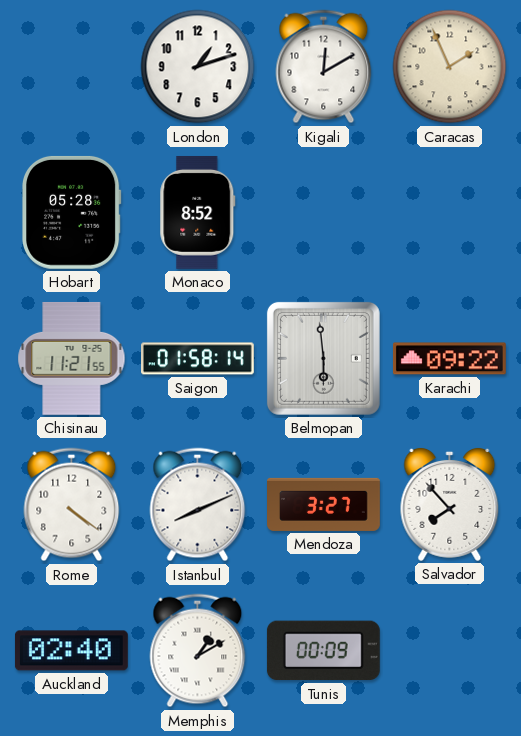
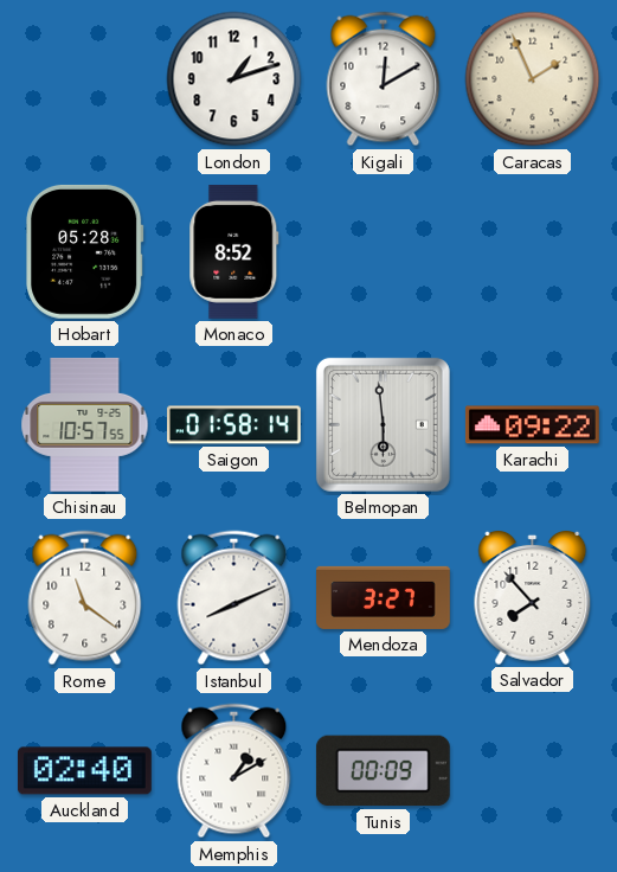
Chisinau: 11:21 -> 10:57 (85, 424)
Rome: 4:21 -> 11:21 (85, 598)
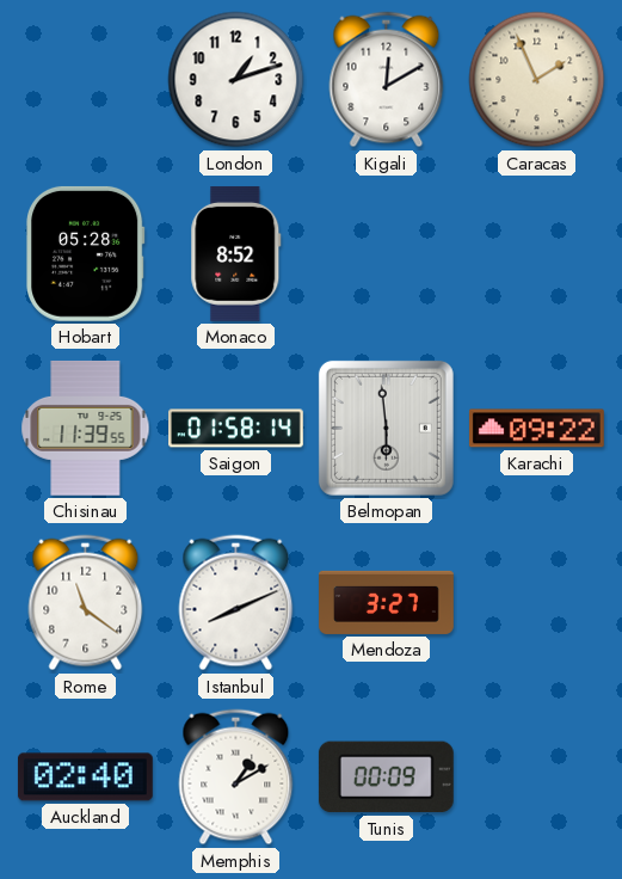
Chisinau: 10:57 -> 11:39 (86, 428)
Salvador: 7:53 -> none (533, 597)
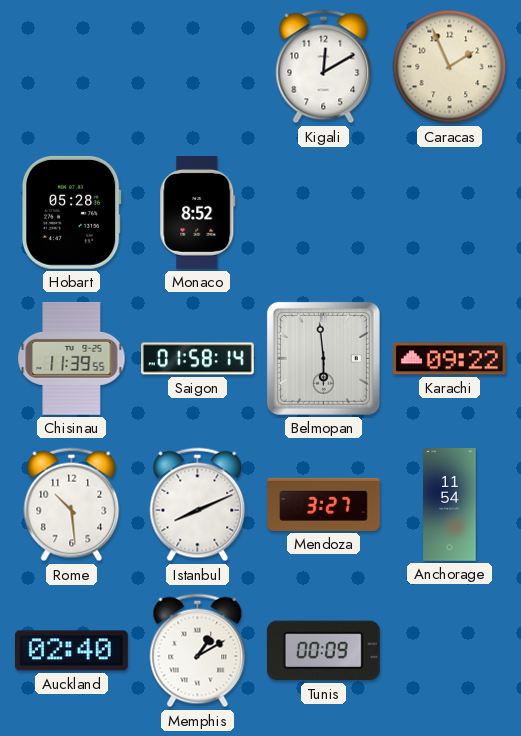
London: 1:12 -> none (236, 80)
Rome: 11:21 -> 10:29 (72, 505)
Anchorage: none -> 11:54 (450, 505)
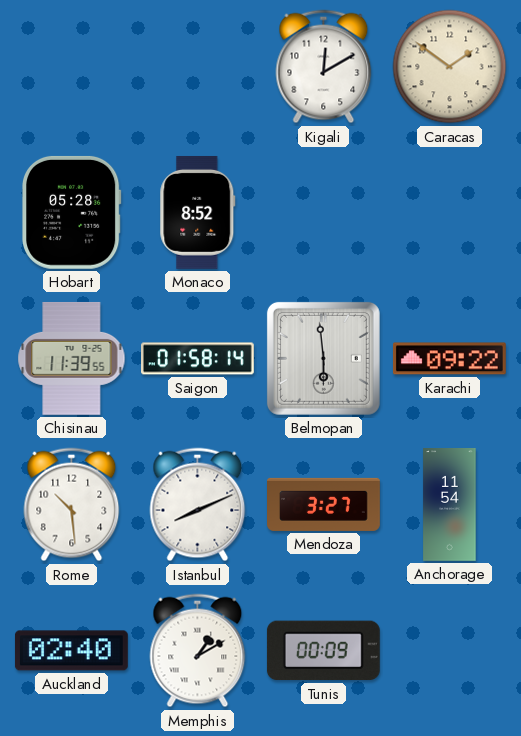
Caracas: 1:56 -> 1:51 (450, 67)
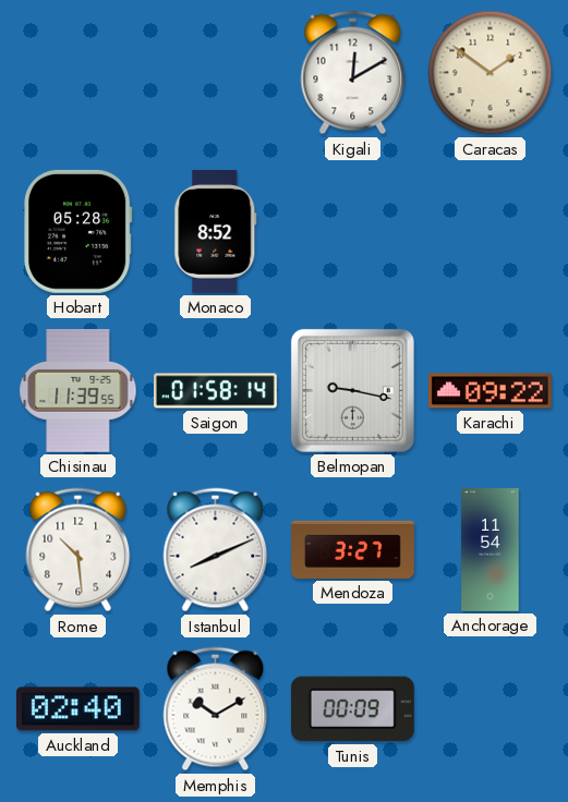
Belmopan: 5:59 -> 9:17 (352, 390)
Memphis: 1:10 -> 10:10 (216, 709)
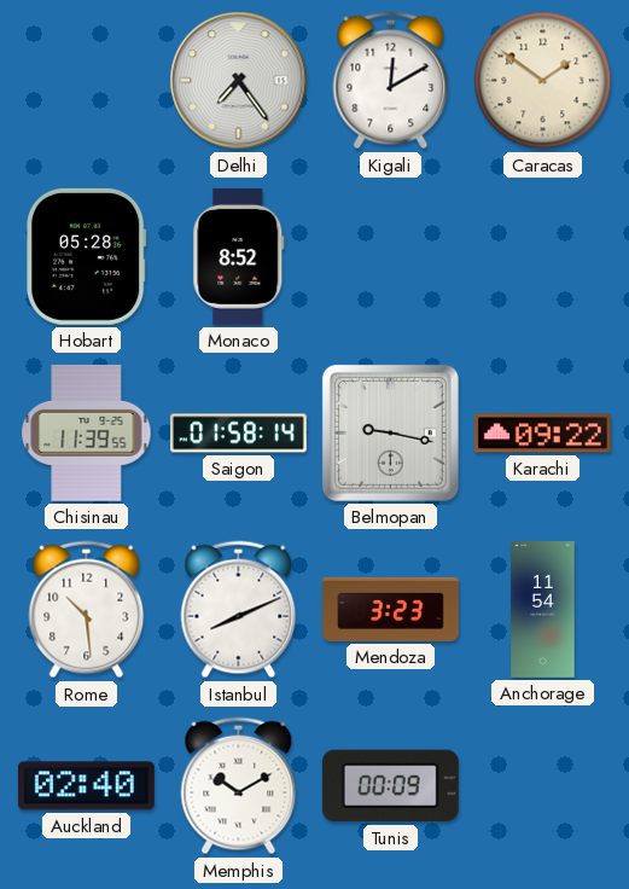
Delhi: none -> 7:24 (239, 81)
Mendoza: 3:27 -> 3:23 (391, 609)
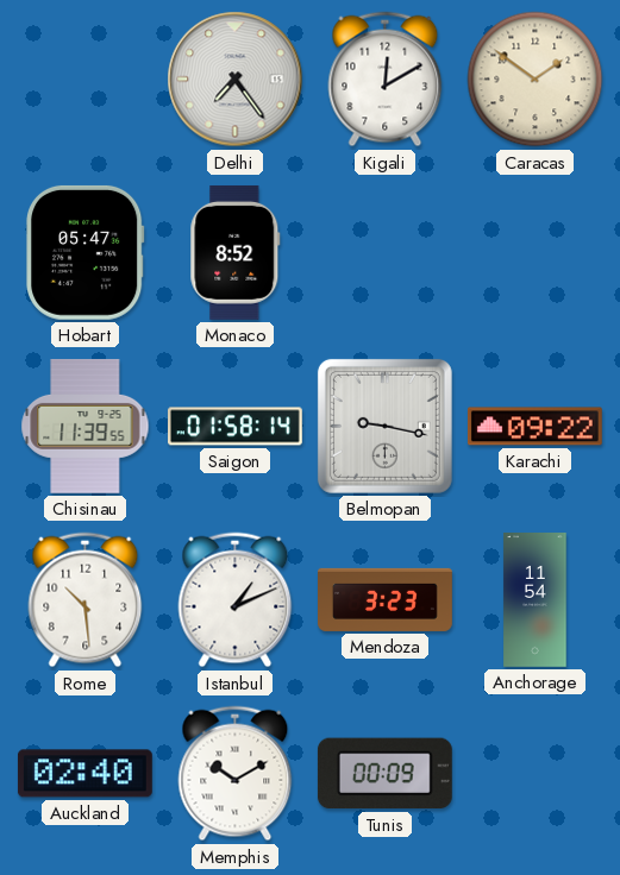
Hobart: 05:28 -> 05:47 (84, 252)
Istanbul: 8:11 -> 1:11 (236, 600)
